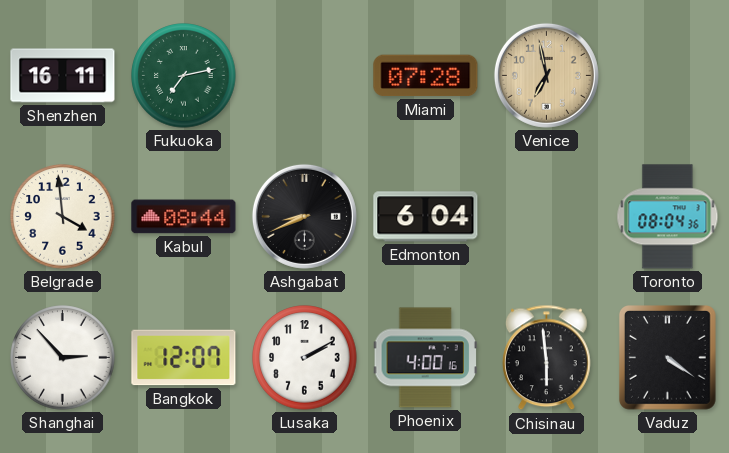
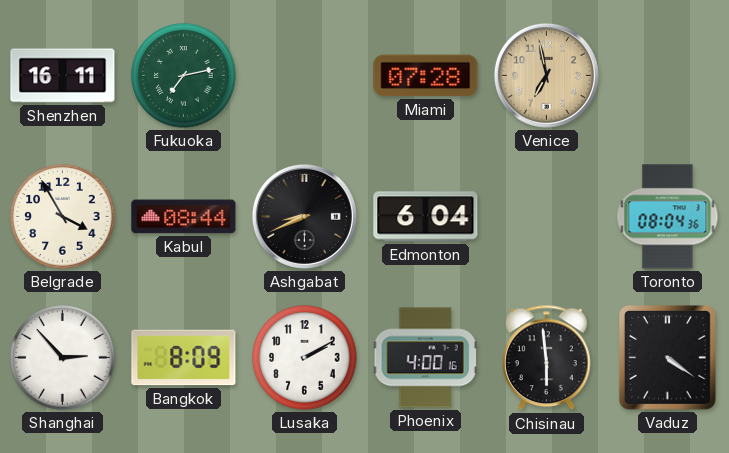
Belgrade: 3:59 -> 3:55 (63, 217)
Bangkok: 12:07 -> 8:09 (184, 358)
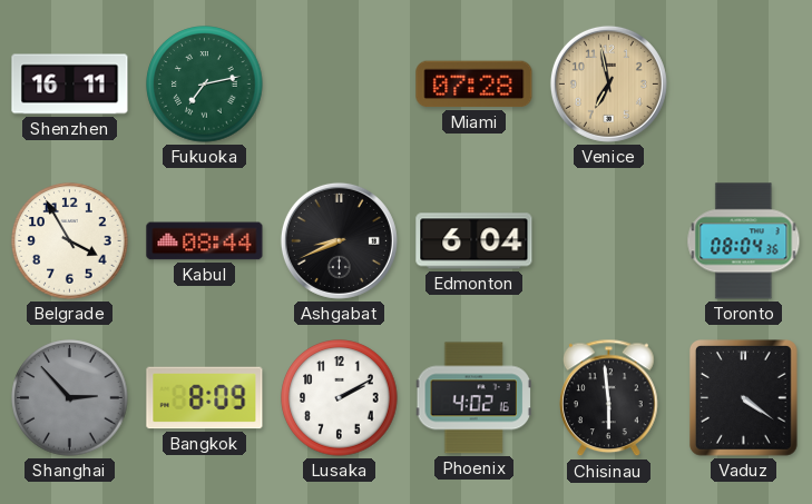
Shanghai dial: white -> grey (70, 398)
Phoenix: 4:00 -> 4:02 (473, 398)
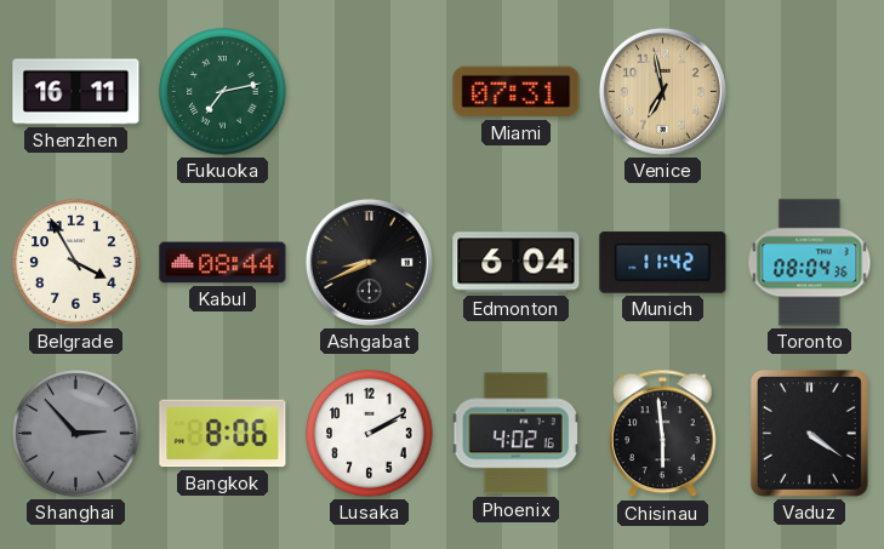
Miami: 07:28 -> 07:31 (517, 92)
Munich: none -> 11:42 (663, 263)
Bangkok: 8:09 -> 8:06 (223, 434)
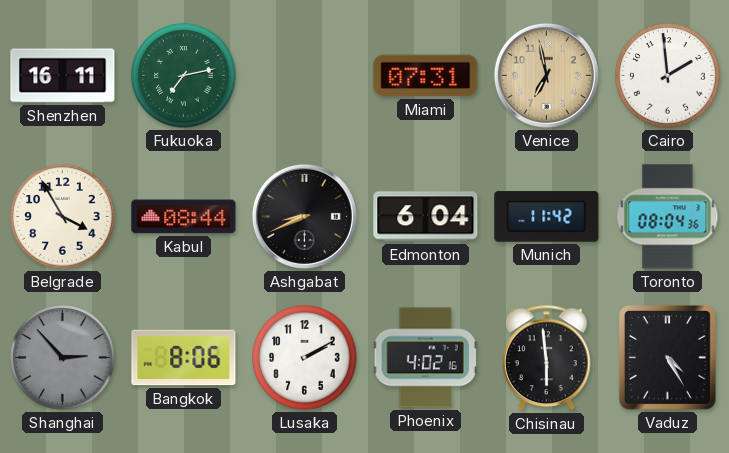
Cairo: none -> 1:59 (668, 76)
Vaduz: 4:21 -> 4:25 (668, 358)
